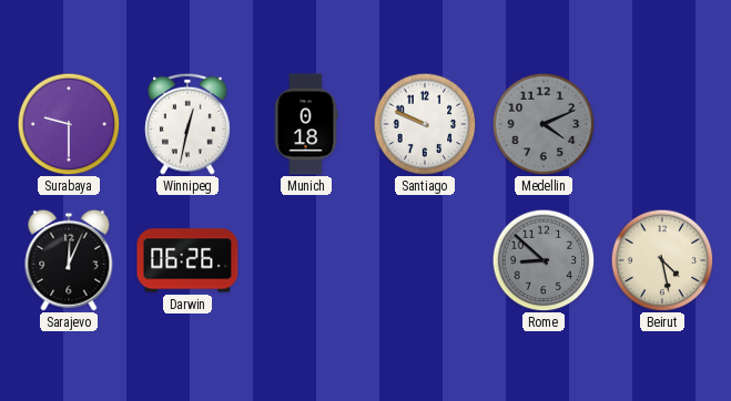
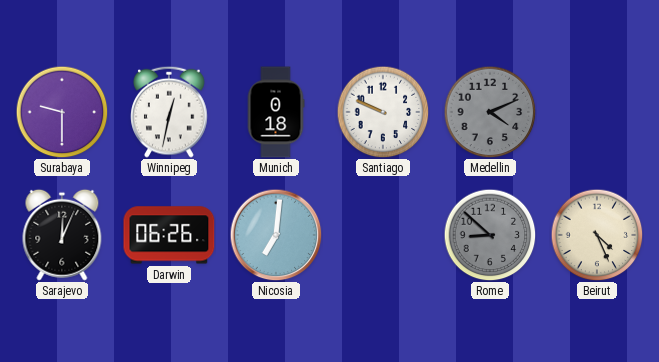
Nicosia: none -> 7:01 (276, 235)
Beirut: 4:28 -> 4:26 (597, 235)
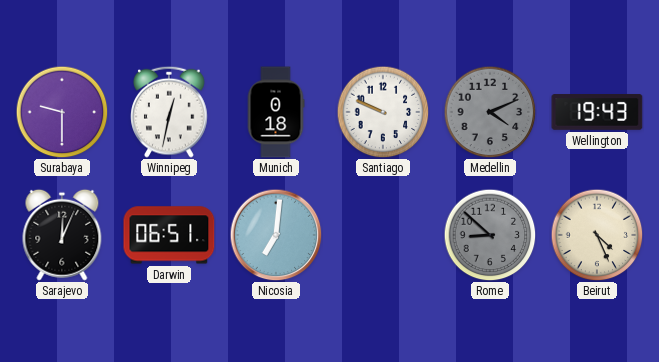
Wellington: none -> 19:43 (597, 112)
Darwin: 06:26 -> 06:51 (169, 235)
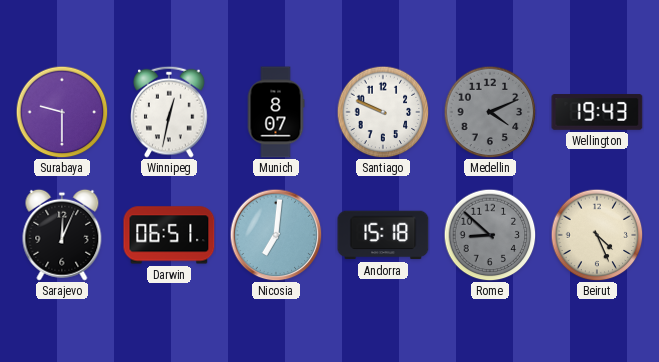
Munich: 0:18 -> 8:07 (276, 112)
Andorra: none -> 15:18 (383, 235)
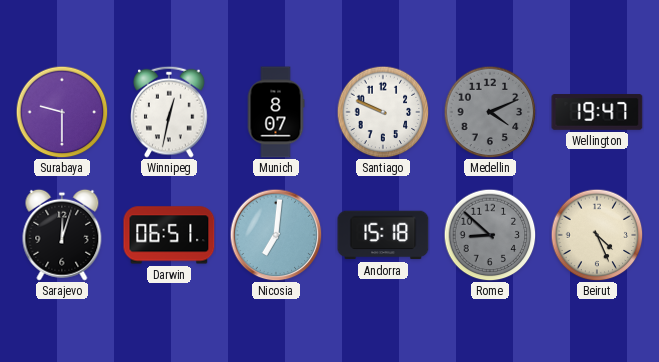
Wellington: 19:43 -> 19:47 (597, 112)
Sarajevo: 12:04 -> 12:03 (62, 235)
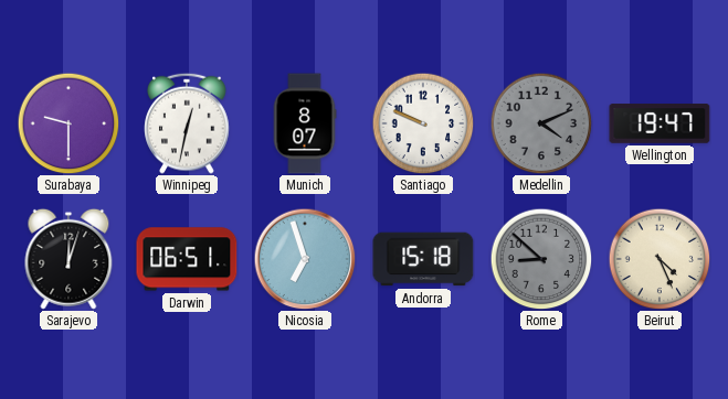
Nicosia: 7:01 -> 6:57 (305, 259)
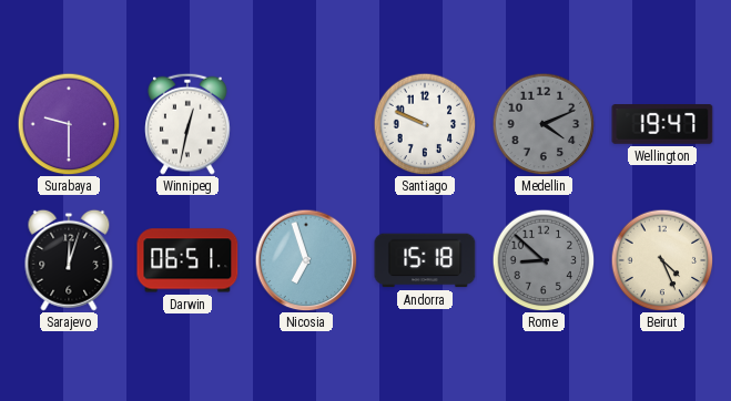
Munich: 8:07 -> none (305, 123)
